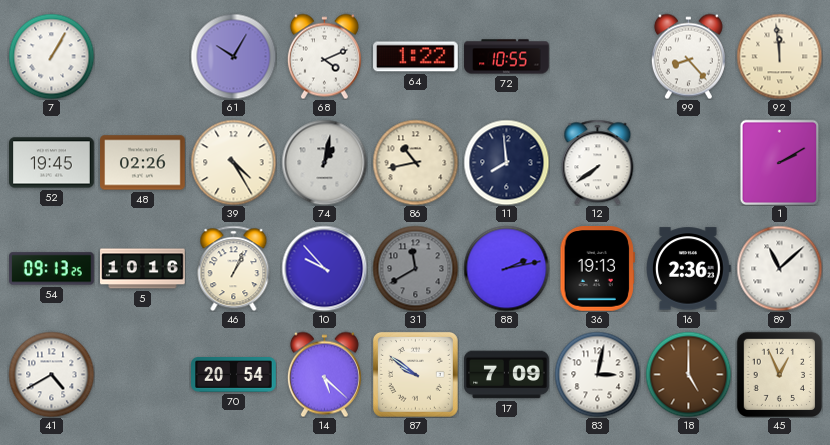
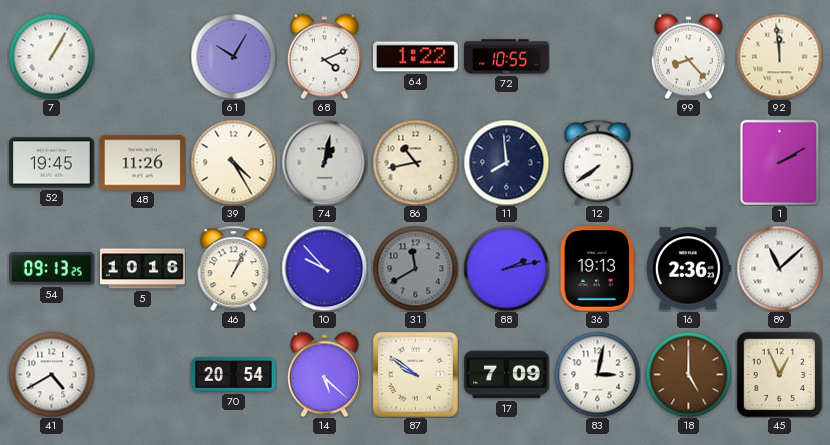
48: 02:26 -> 11:26 (143, 163)
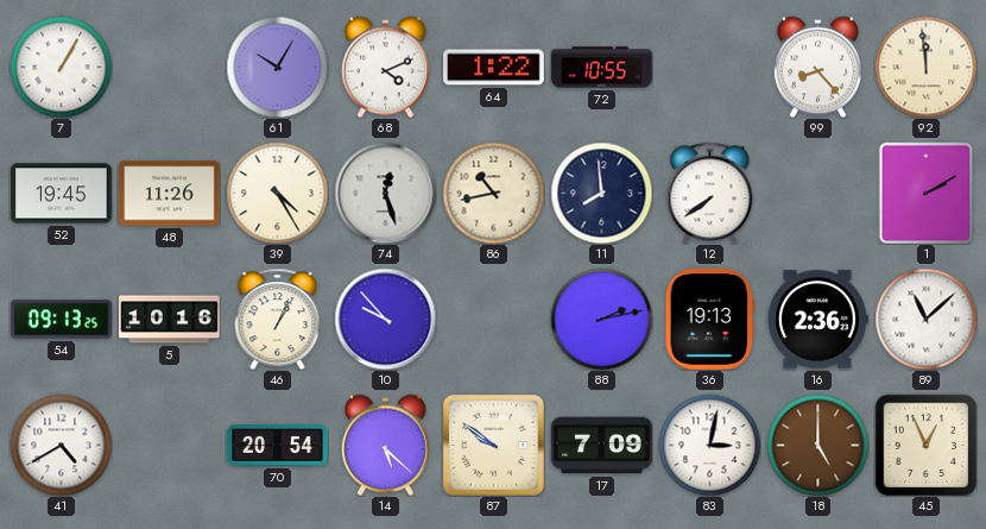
74: 1:02 -> 12:27 (385, 193)
31: 11:40 -> none (415, 268)
